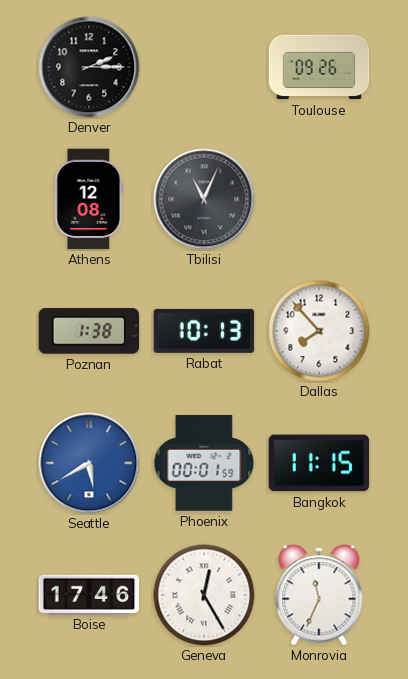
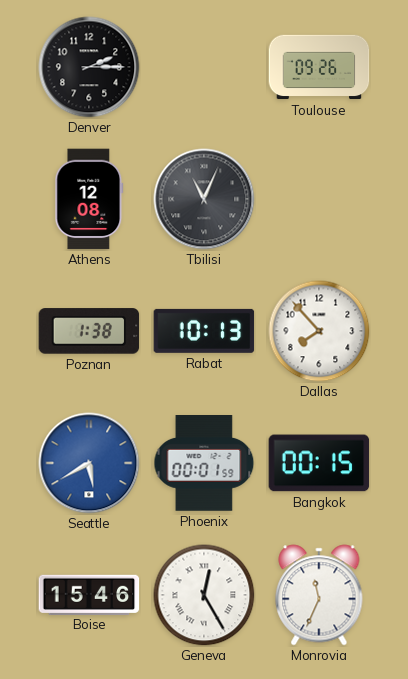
Bangkok: 11:15 -> 00:15 (319, 463)
Boise: 17:46 -> 15:46 (89, 594)
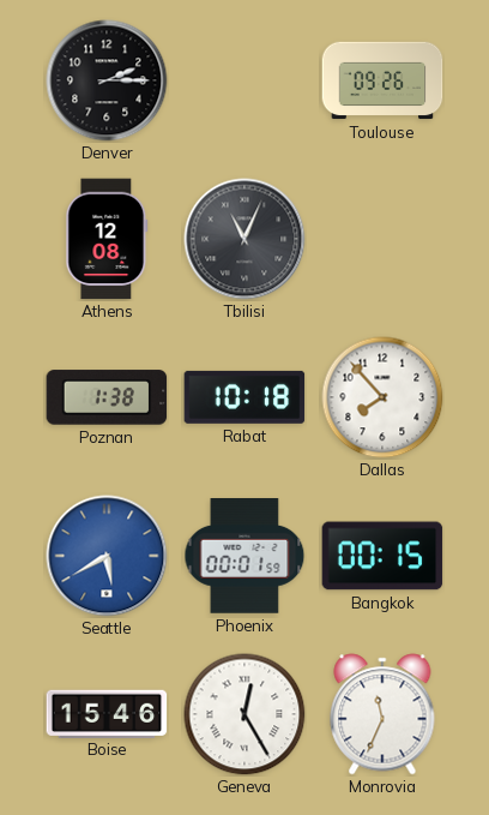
Rabat: 10:13 -> 10:18 (244, 397)
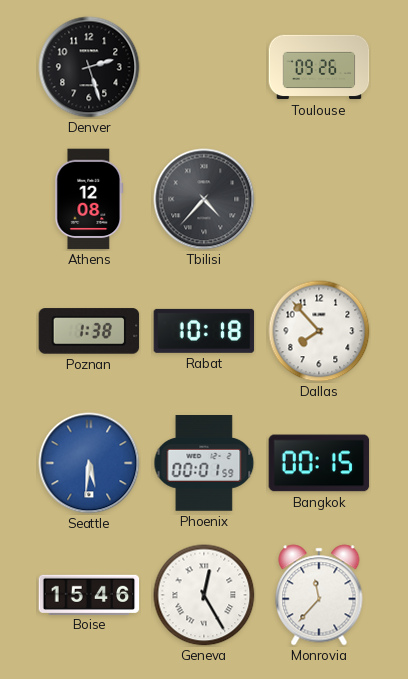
Denver: 2:15 -> 2:27 (89, 67)
Tbilisi: 11:04 -> 4:37 (204, 199)
Seattle: 5:40 -> 5:31 (89, 463)
Monrovia: 11:34 -> 11:37 (319, 595)
